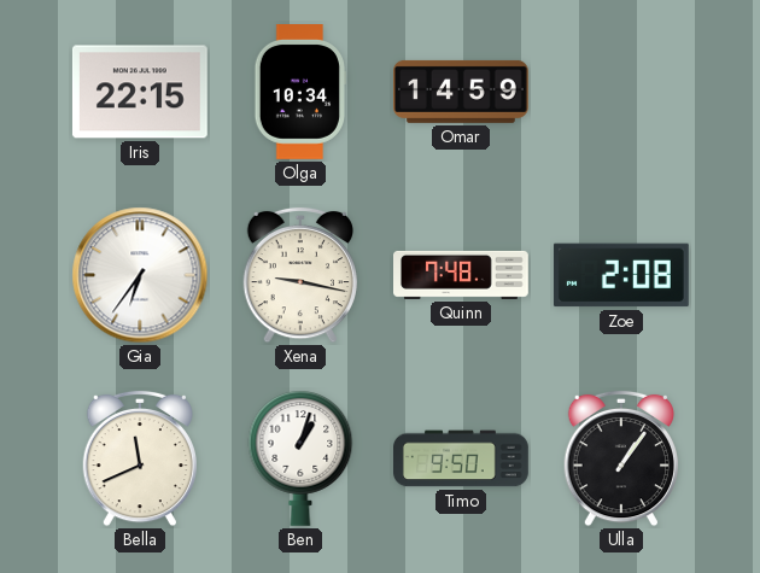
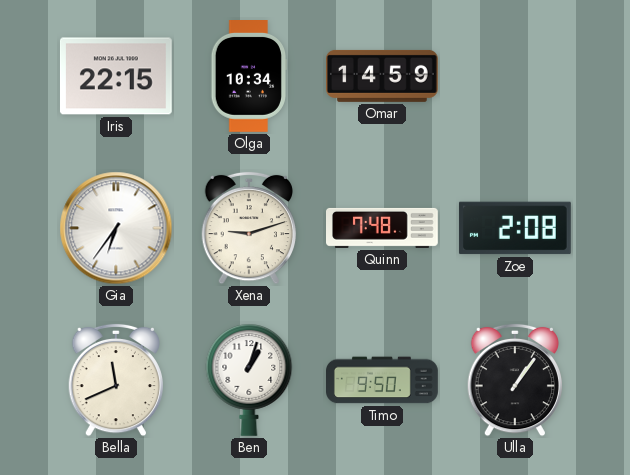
Xena: 9:17 -> 9:12 (248, 228)
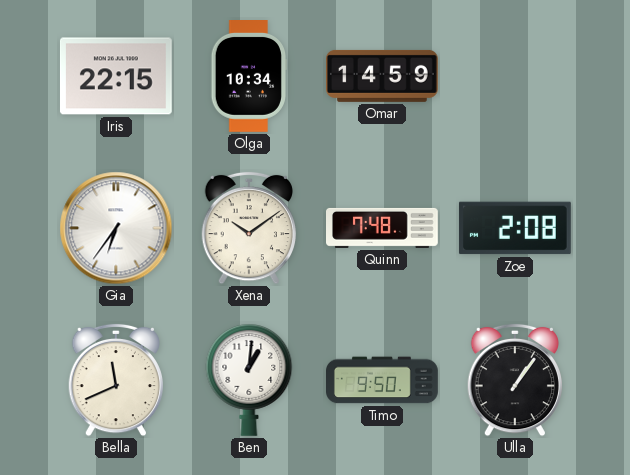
Xena: 9:12 -> 10:09 (248, 228)
Ben: 1:03 -> 1:01 (249, 380)
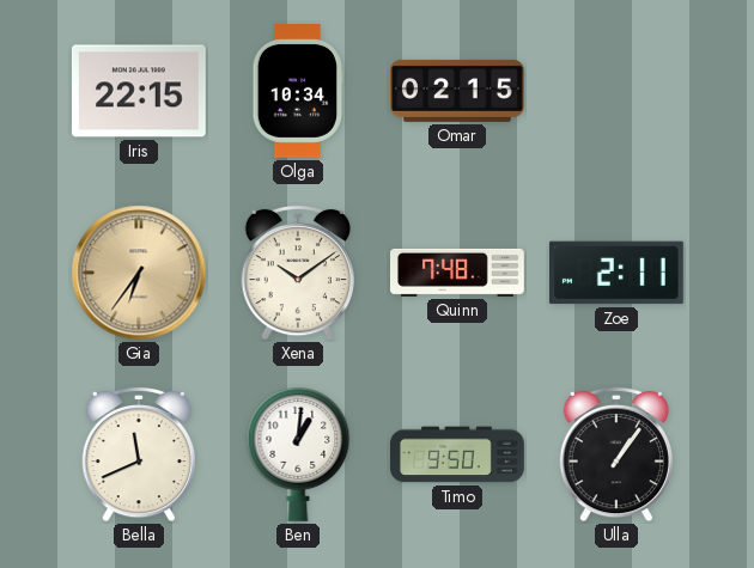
Omar: 14:59 -> 02:15 (458, 91)
Gia dial: white -> champagne (139, 273)
Zoe: 2:08 -> 2:11 (616, 273)
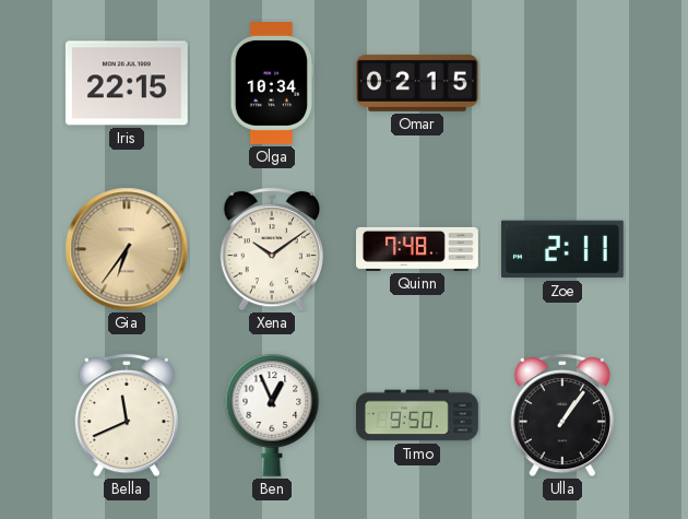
Ben: 1:01 -> 12:56 (272, 415)
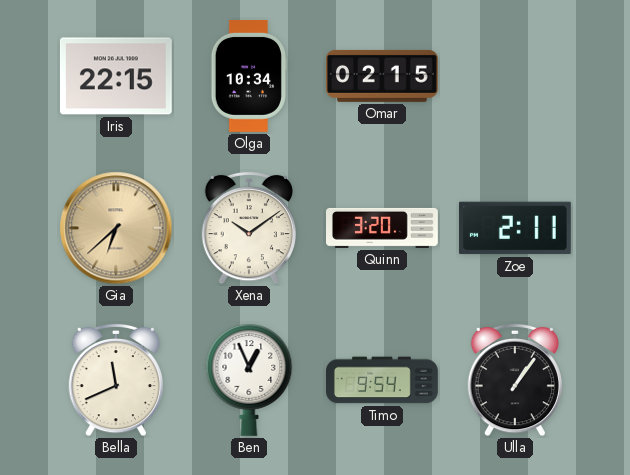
Gia: 6:36 -> 6:38 (116, 228)
Quinn: 7:48 -> 3:20 (383, 228)
Timo: 9:50 -> 9:54 (383, 380)
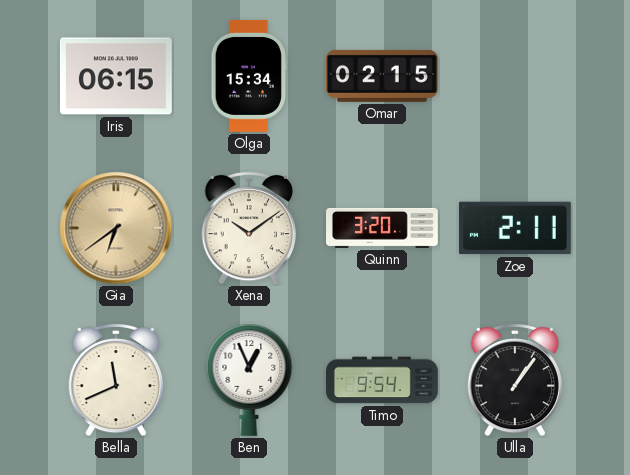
Iris: 22:15 -> 06:15 (116, 76)
Olga: 10:34 -> 15:34 (248, 77)
Gia: 6:38 -> 6:39 (116, 228)
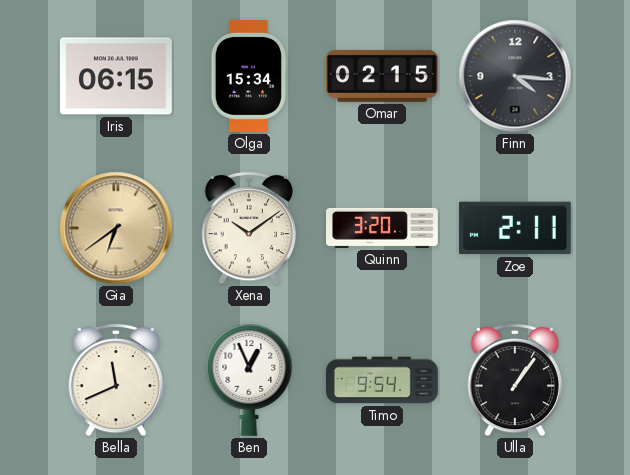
Finn: none -> 4:16 (515, 76)
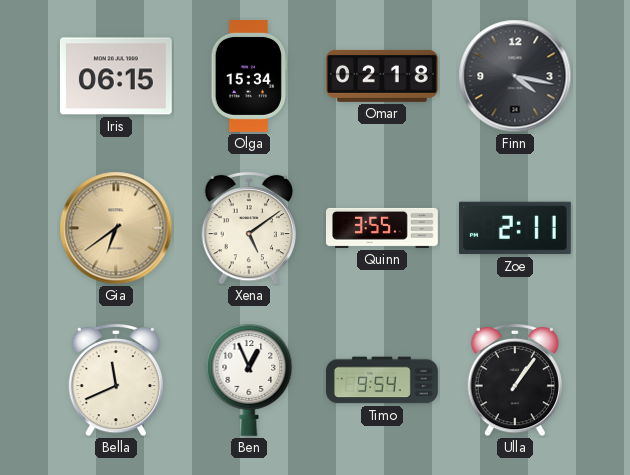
Omar: 02:15 -> 02:18 (383, 76)
Finn: 4:16 -> 4:17 (515, 76)
Xena: 10:09 -> 5:09 (248, 228)
Quinn: 3:20 -> 3:55 (383, 228)
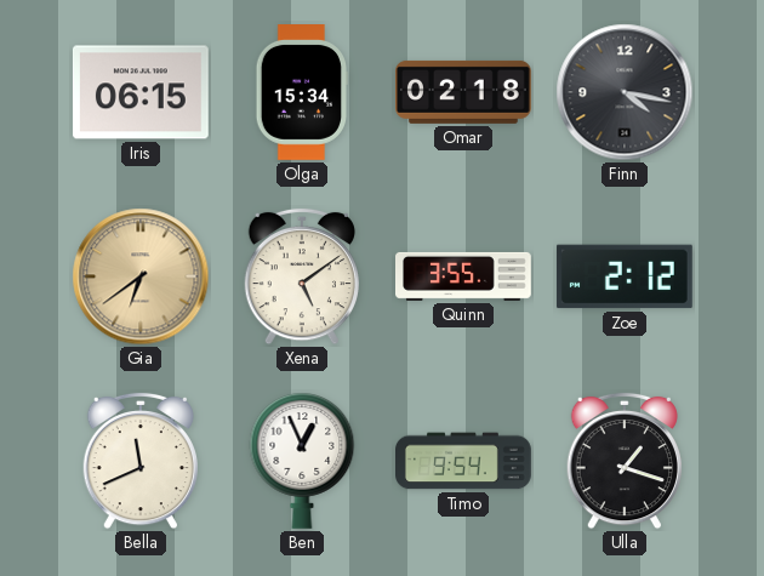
Zoe: 2:11 -> 2:12 (625, 276)
Ulla: 1:06 -> 1:18 (623, 461)
